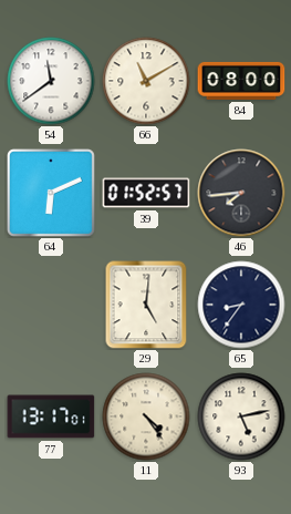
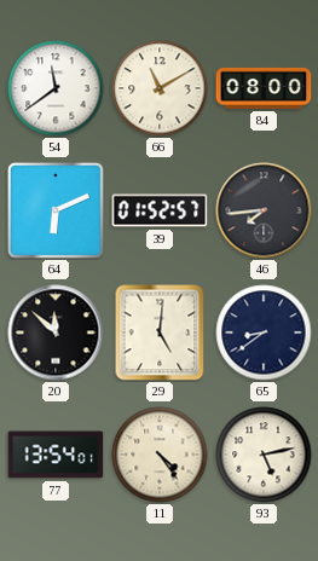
20: none -> 11:52 (56, 332)
65: 8:36 -> 8:39 (264, 332)
77: 13:17 -> 13:54 (56, 455)
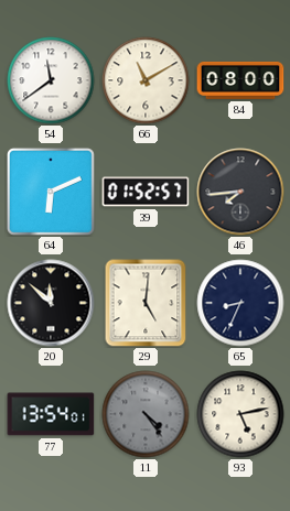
65: 8:39 -> 8:34 (240, 303)
11 dial: cream -> grey (146, 414)
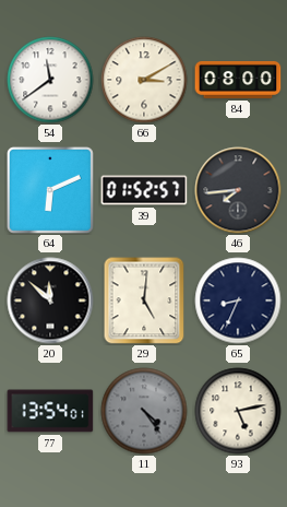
66: 11:10 -> 3:10 (144, 80)
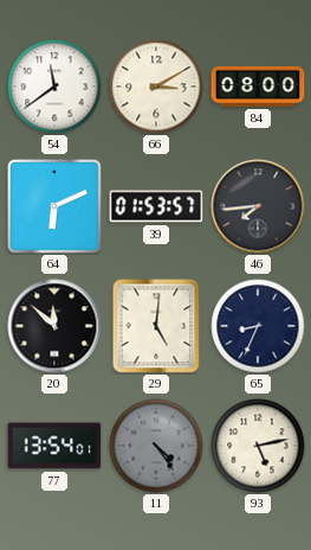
39: 01:52 -> 01:53 (156, 206)
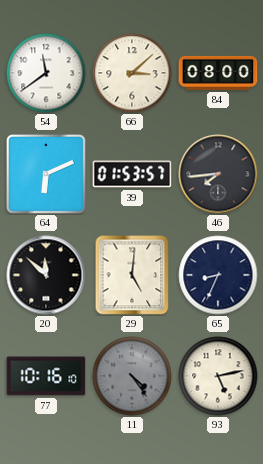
66: 3:10 -> 3:08 (132, 73)
77: 13:54 -> 10:16 (46, 376)
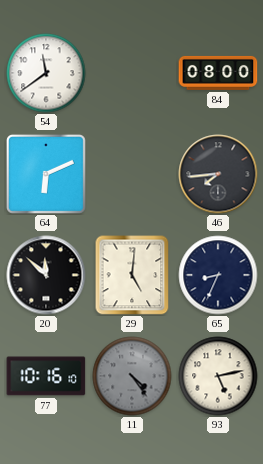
66: 3:08 -> none (132, 73)
39: 01:53 -> none (132, 174)
